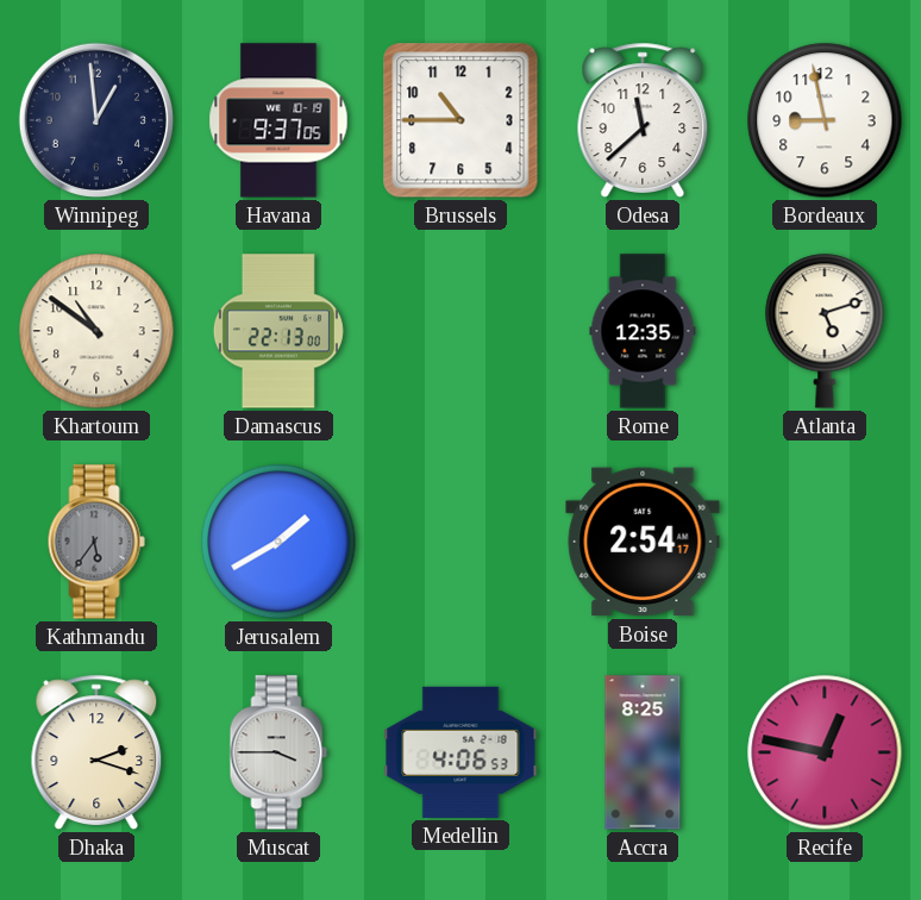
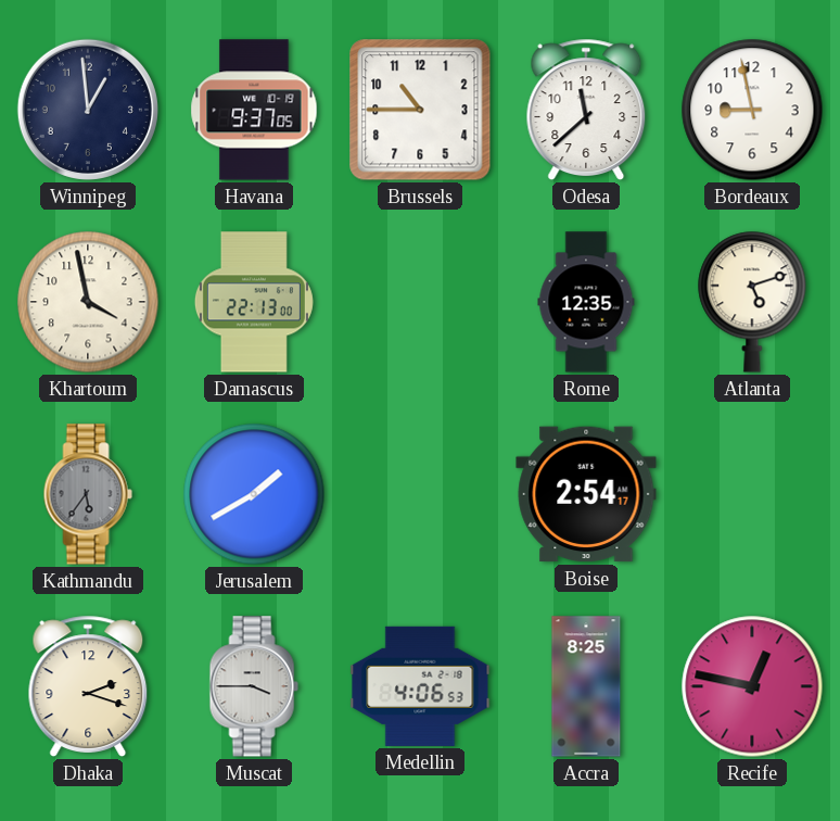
Khartoum: 10:51 -> 3:58 (88, 302)
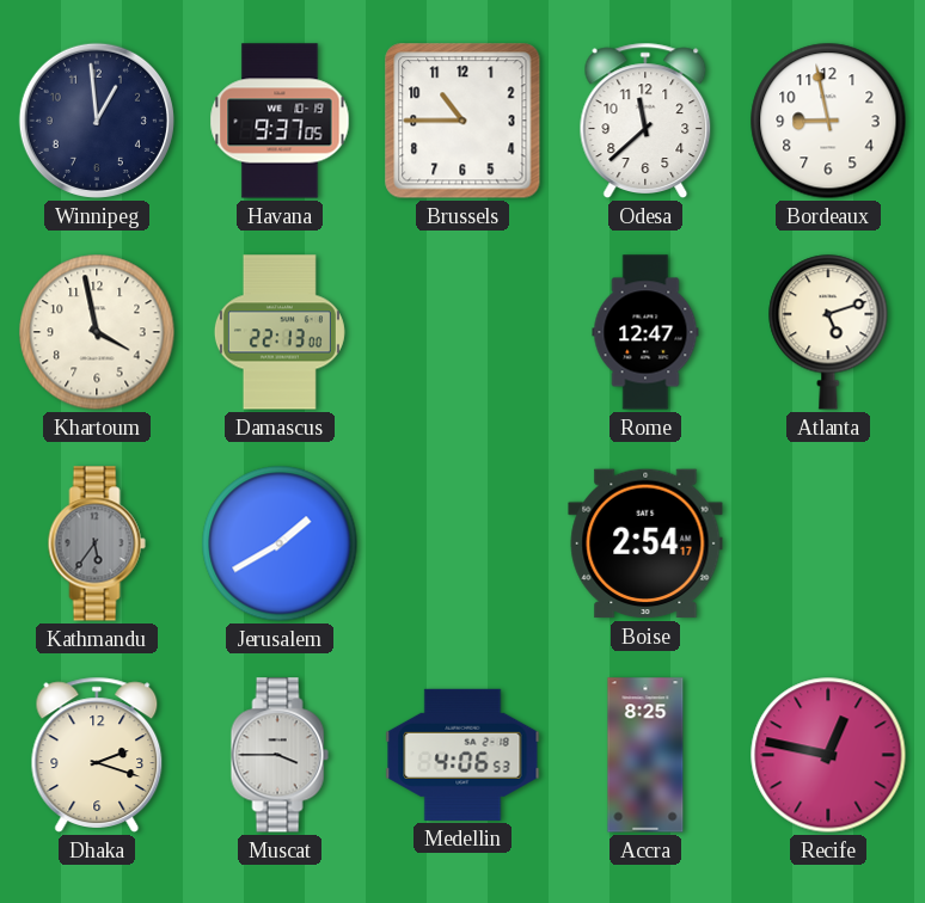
Rome: 12:35 -> 12:47 (645, 332)
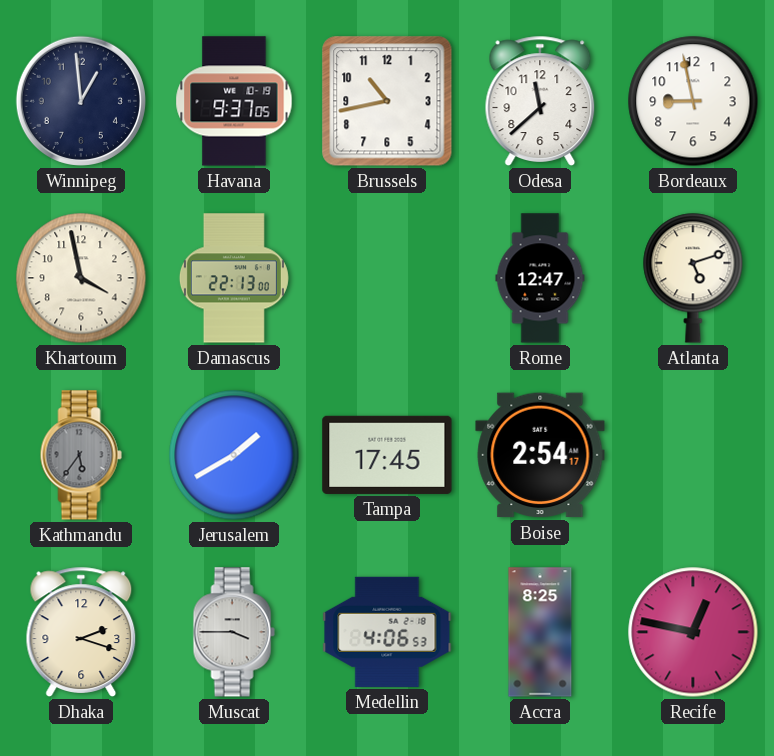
Brussels: 10:45 -> 10:43 (387, 101)
Tampa: none -> 17:45 (387, 455)
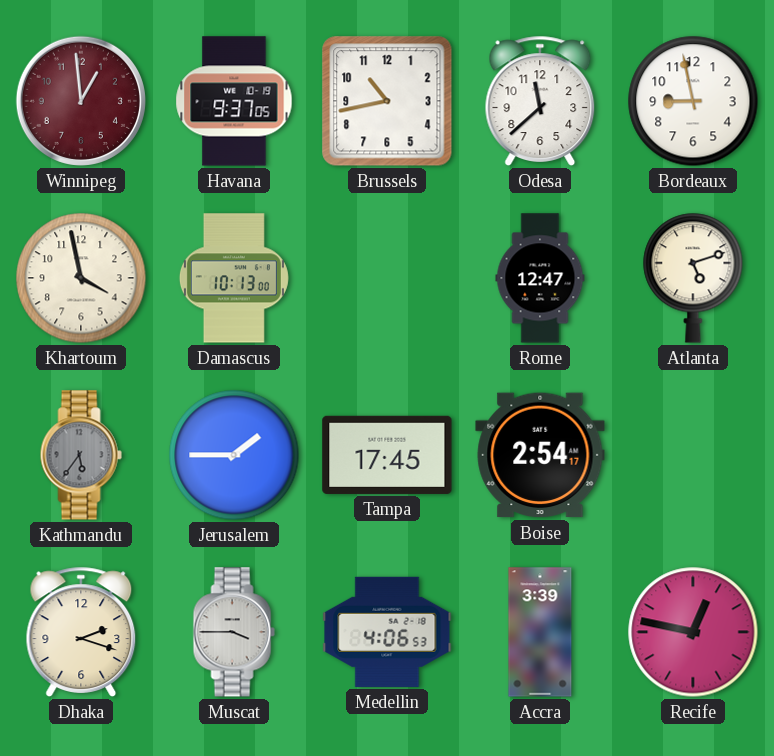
Winnipeg dial: navy -> burgundy (81, 101)
Damascus: 22:13 -> 10:13 (234, 278)
Jerusalem: 1:40 -> 1:45 (234, 455)
Accra: 8:25 -> 3:39 (540, 632)
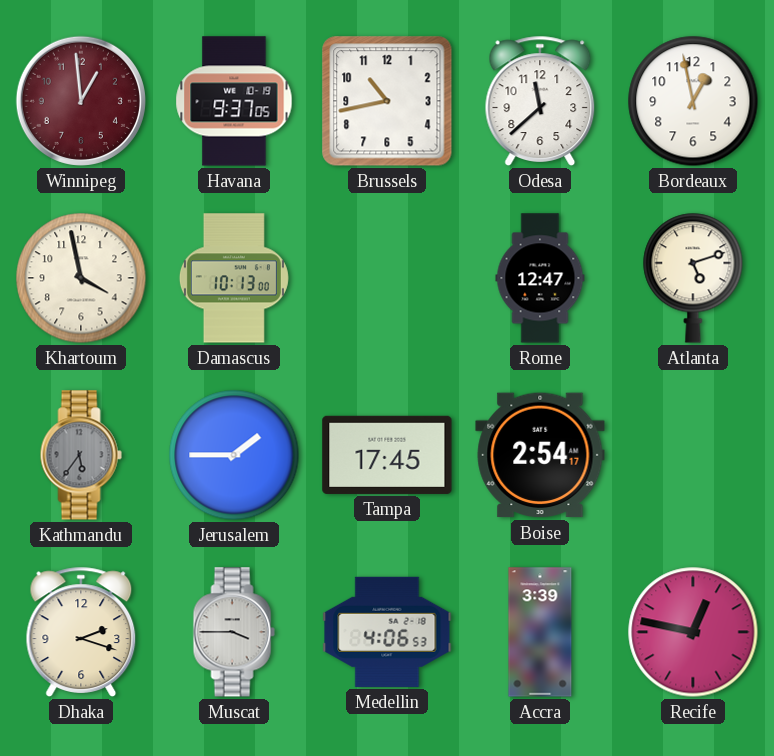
Bordeaux: 8:58 -> 12:58 (693, 101)
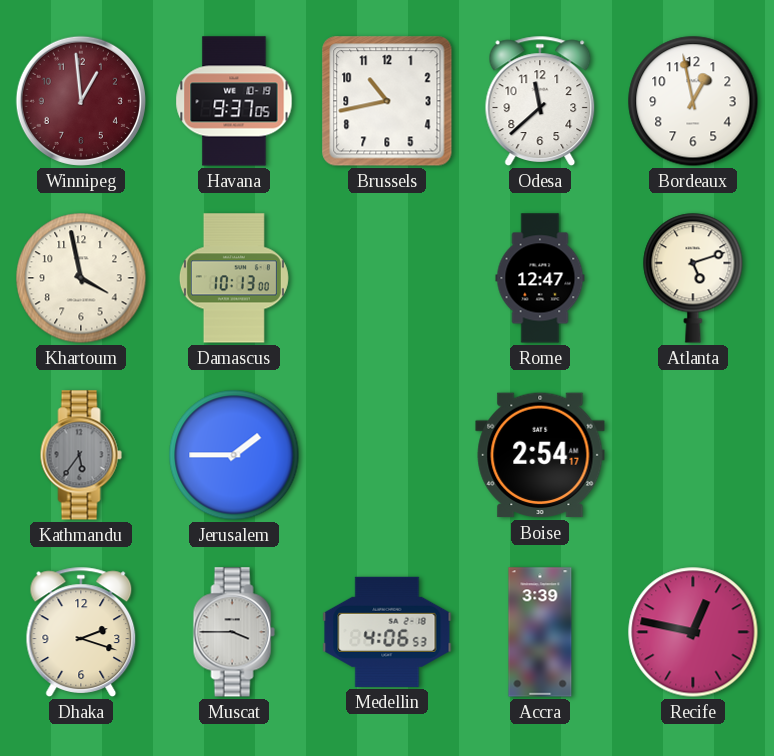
Tampa: 17:45 -> none (387, 455)
